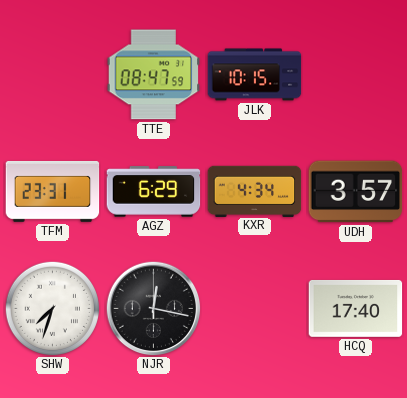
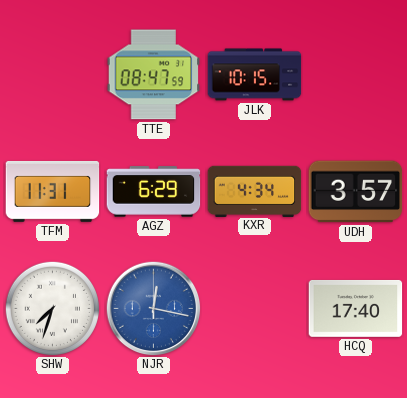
TFM: 23:31 -> 11:31 (53, 191)
NJR dial: black -> blue (153, 308)
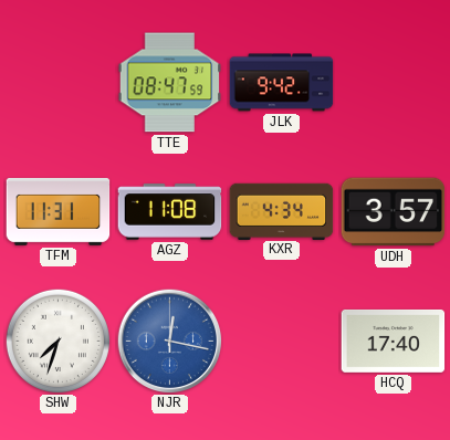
JLK: 10:15 -> 9:42 (282, 83)
AGZ: 6:29 -> 11:08 (170, 212)
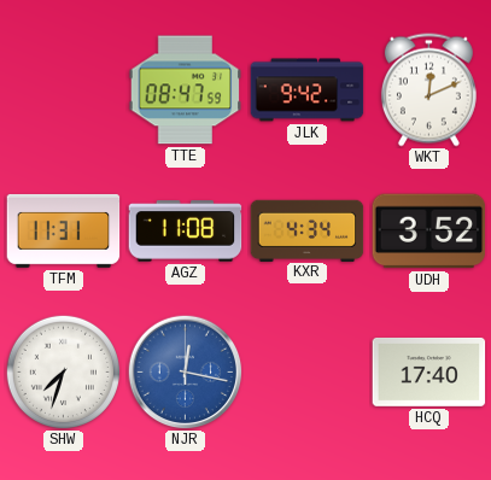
WKT: none -> 12:11 (428, 90)
UDH: 3:57 -> 3:52 (429, 232)
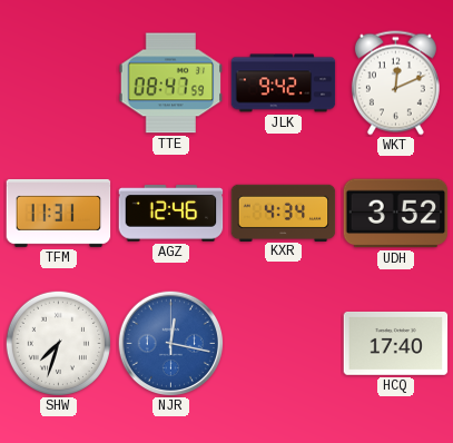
AGZ: 11:08 -> 12:46 (171, 214)
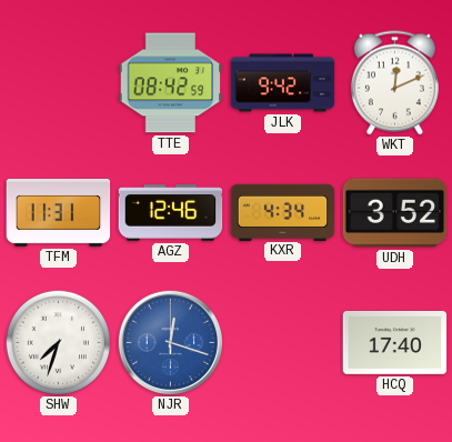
TTE: 08:47 -> 08:42 (171, 83)
NJR: 12:17 -> 12:18 (170, 342)
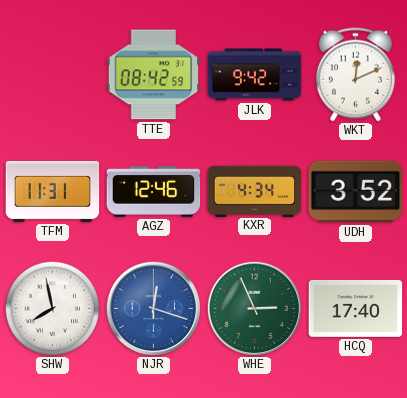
SHW: 7:33 -> 7:58 (52, 308)
WHE: none -> 2:56 (254, 308)
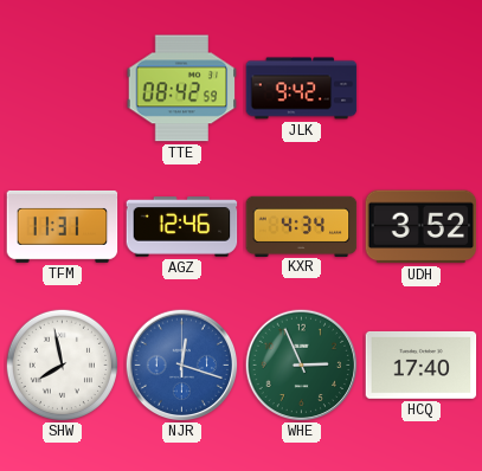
WKT: 12:11 -> none (355, 75)
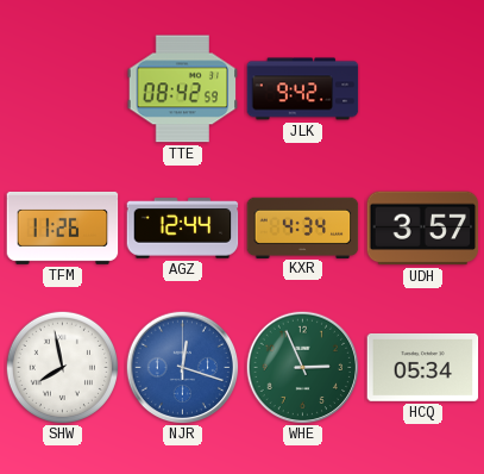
TFM: 11:31 -> 11:26 (63, 227)
AGZ: 12:46 -> 12:44 (183, 229)
UDH: 3:52 -> 3:57 (423, 229)
HCQ: 17:40 -> 05:34 (423, 367)
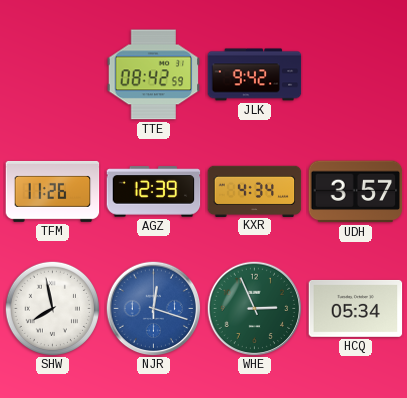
AGZ: 12:44 -> 12:39 (154, 192)
